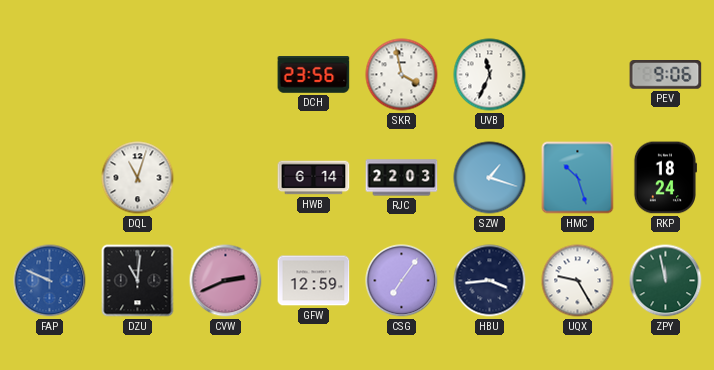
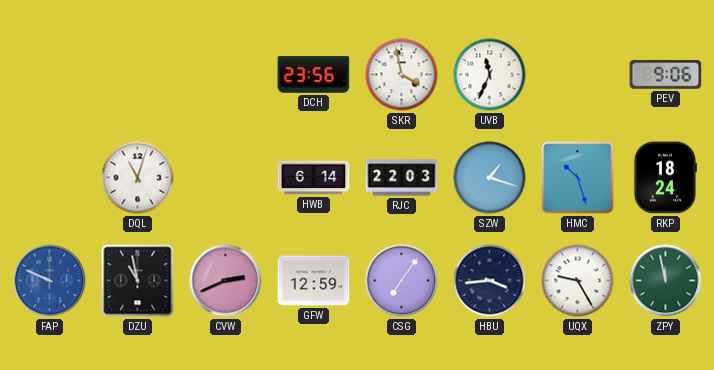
DZU: 11:01 -> 10:58 (138, 281)
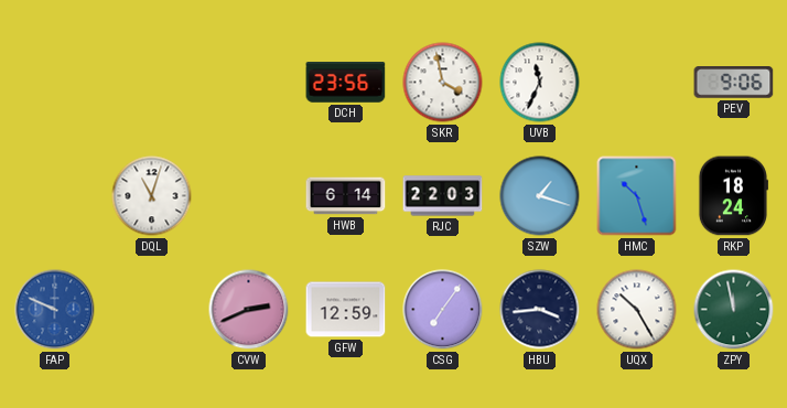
DZU: 10:58 -> none (138, 281)
UQX: 9:25 -> 10:25 (637, 310)
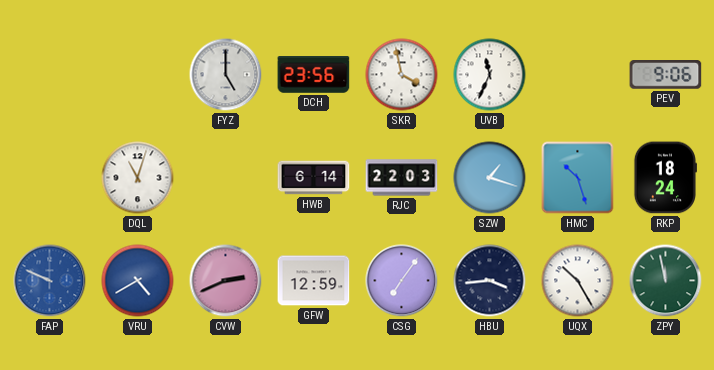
FYZ: none -> 5:00 (226, 75)
VRU: none -> 4:40 (138, 281)
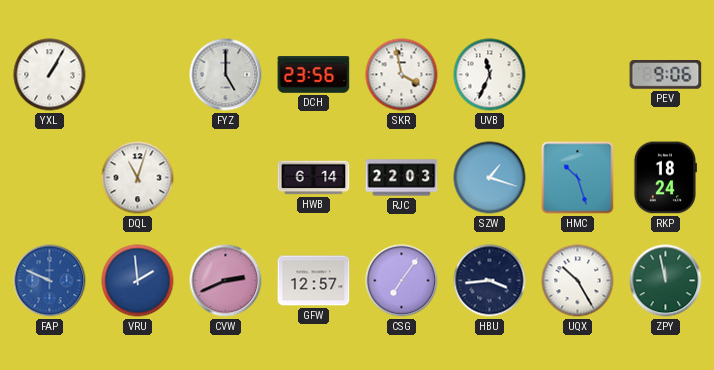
YXL: none -> 1:05 (50, 75)
VRU: 4:40 -> 1:59 (138, 281)
GFW: 12:59 -> 12:57 (314, 281)
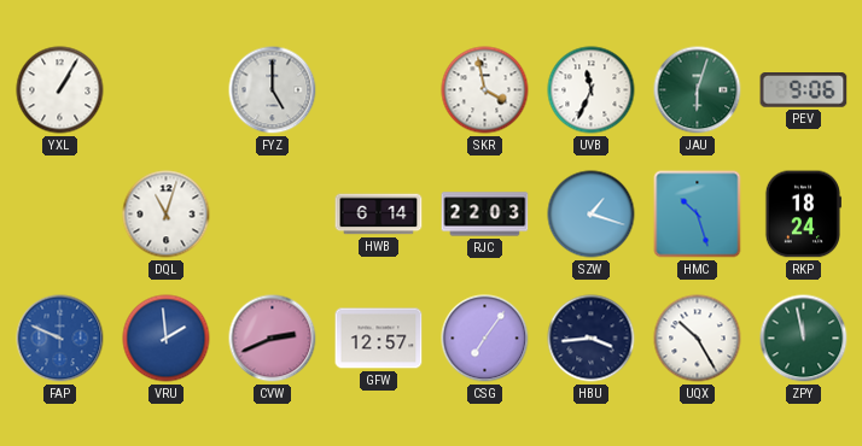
DCH: 23:56 -> none (314, 75)
JAU: none -> 6:03 (698, 90)
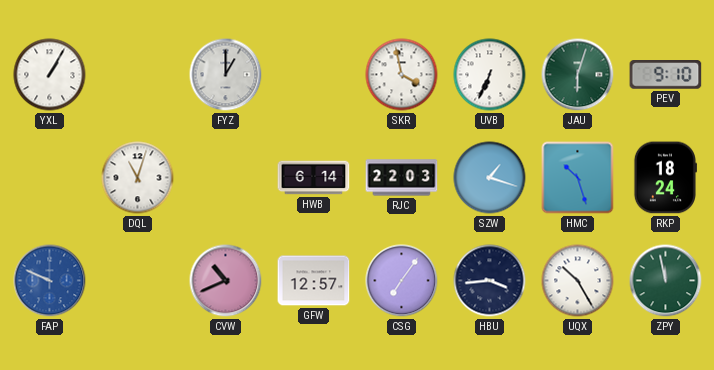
FYZ: 5:00 -> 1:00 (226, 75)
UVB: 11:34 -> 6:34 (490, 75)
PEV: 9:06 -> 9:10 (666, 75)
VRU: 1:59 -> none (167, 339)
CVW: 2:41 -> 10:41 (226, 281)
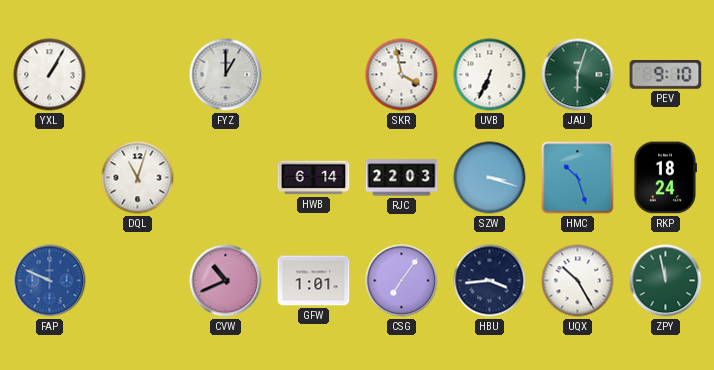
SZW: 1:18 -> 3:18 (490, 178)
GFW: 12:57 -> 1:01 (314, 281)
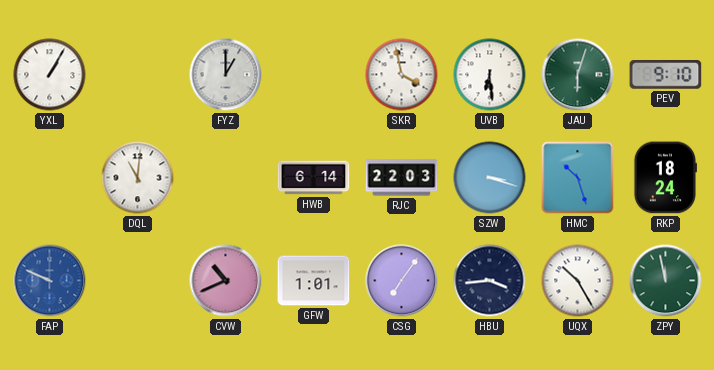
UVB: 6:34 -> 6:29 (490, 75)
DQL: 11:03 -> 11:01 (138, 178)
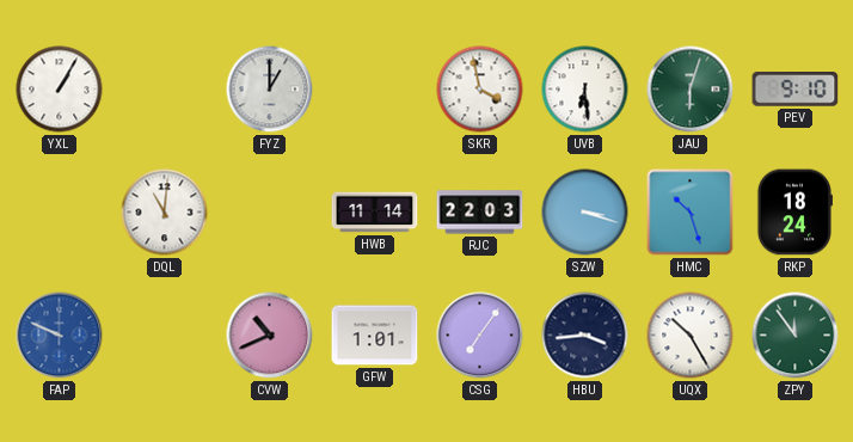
HWB: 6:14 -> 11:14 (375, 213)
ZPY: 11:58 -> 11:54 (796, 336)
